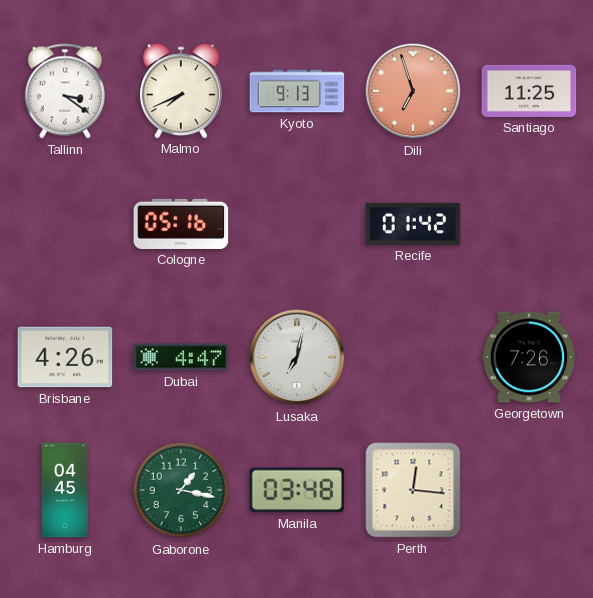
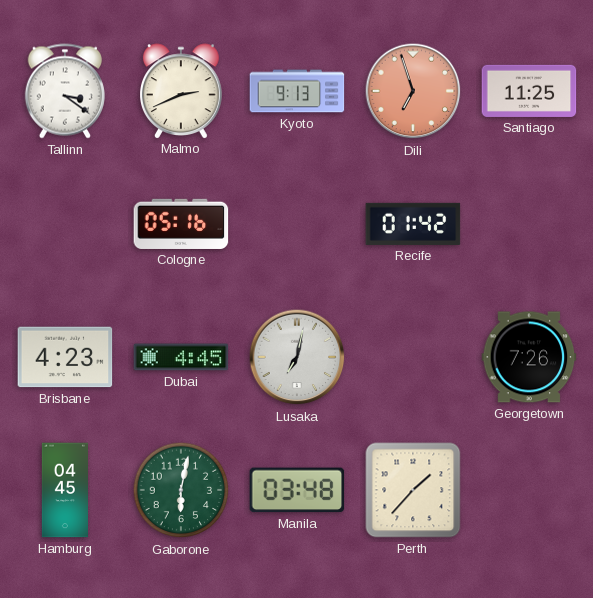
Malmo: 7:41 -> 2:41 (182, 91)
Brisbane: 4:26 -> 4:23 (65, 357)
Dubai: 4:47 -> 4:45 (181, 357)
Gaborone: 1:17 -> 6:02 (181, 490)
Perth: 12:16 -> 1:37 (413, 490)
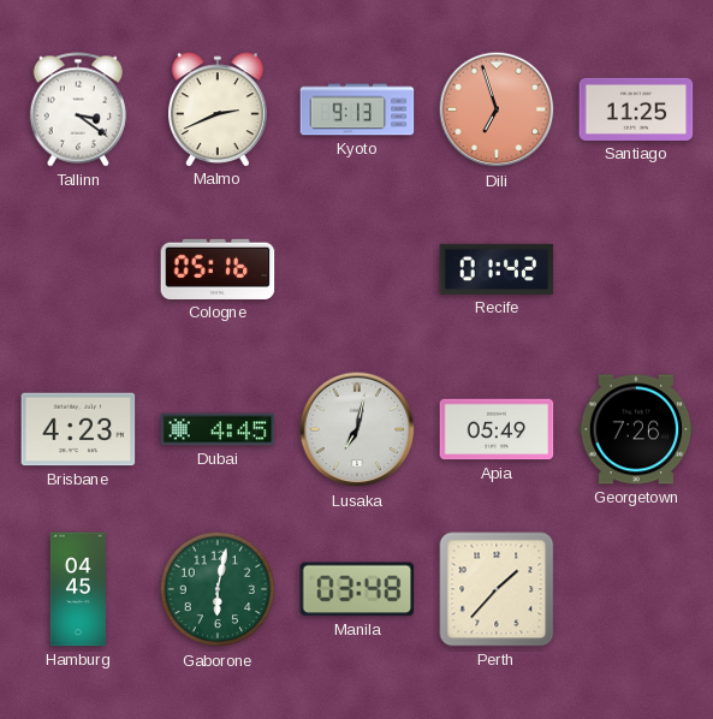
Apia: none -> 05:49 (497, 429)
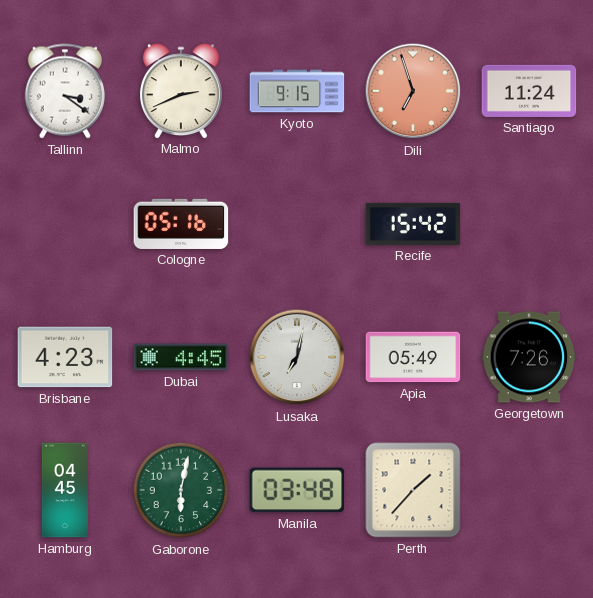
Kyoto: 9:13 -> 9:15 (297, 91)
Santiago: 11:25 -> 11:24 (529, 91)
Recife: 01:42 -> 15:42 (413, 224)
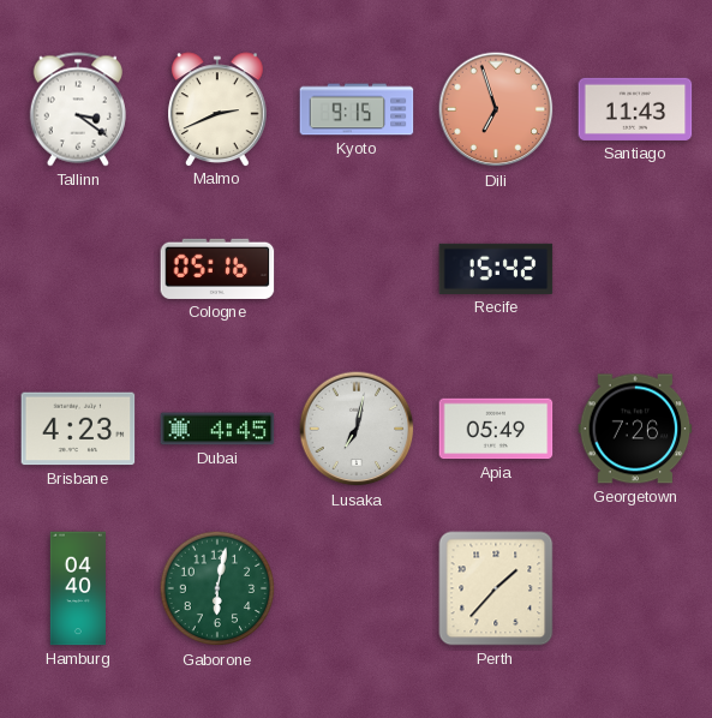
Santiago: 11:24 -> 11:43 (635, 109)
Hamburg: 04:45 -> 04:40 (77, 588)
Manila: 03:48 -> none (297, 490)
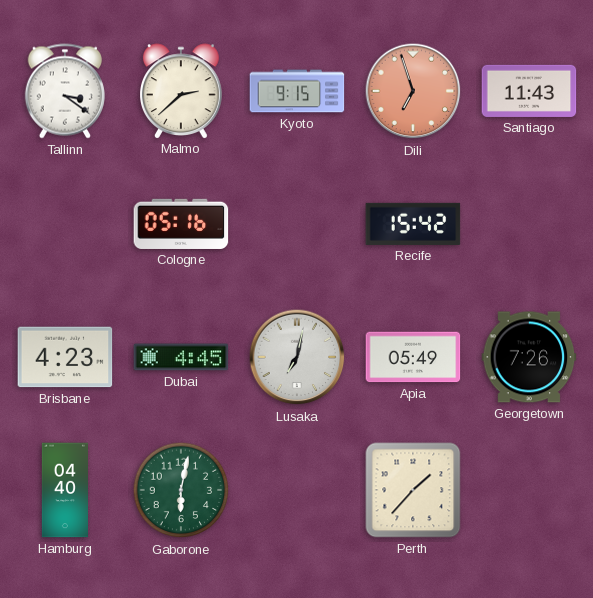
Malmo: 2:41 -> 2:38 (182, 91)
